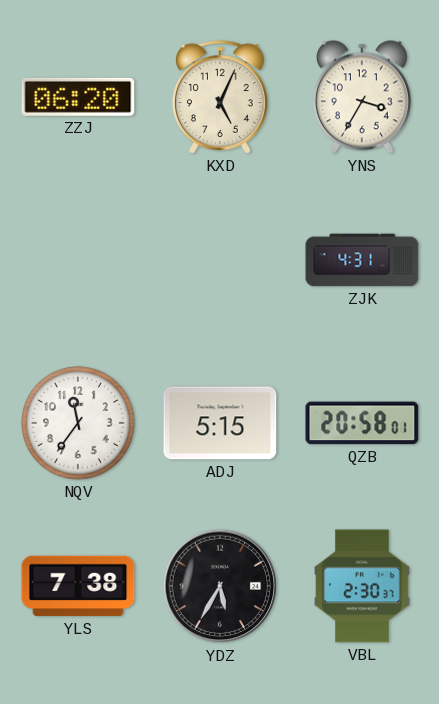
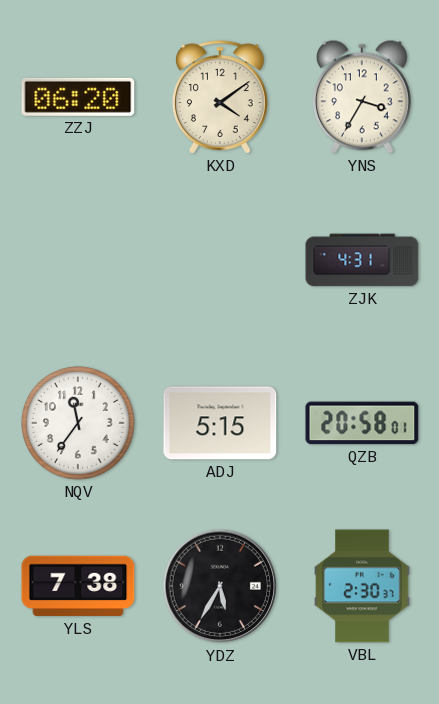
KXD: 5:04 -> 4:09 (221, 97)
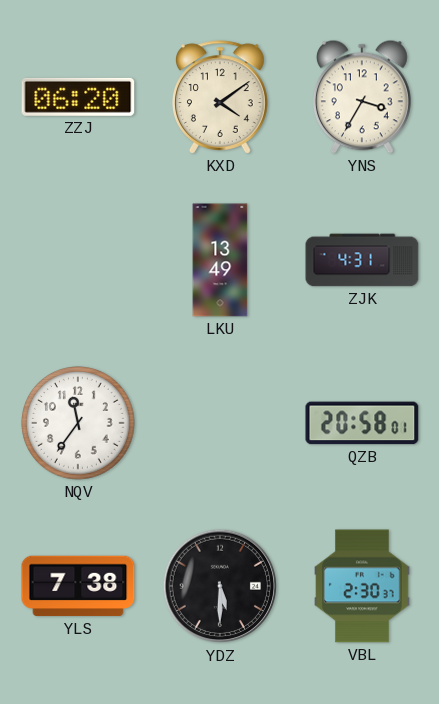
LKU: none -> 13:49 (220, 260)
ADJ: 5:15 -> none (220, 423)
YDZ: 5:35 -> 5:30 (220, 586)
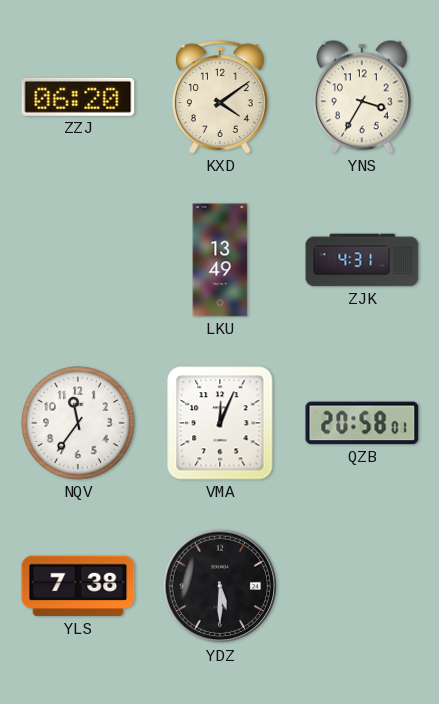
VMA: none -> 12:04 (220, 423)
VBL: 2:30 -> none (362, 586)
